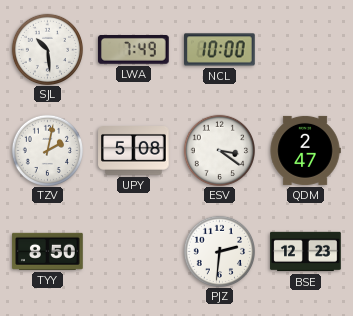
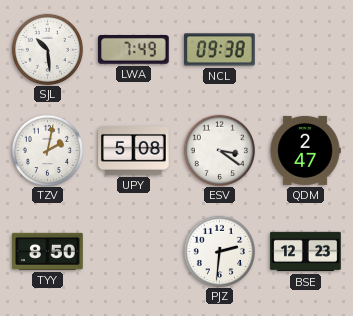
NCL: 10:00 -> 09:38 (220, 50)
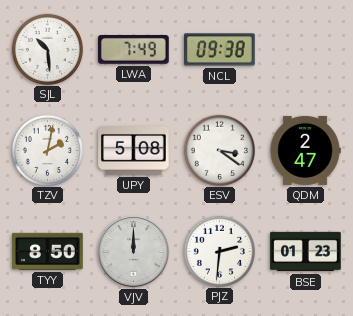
VJV: none -> 12:00 (134, 252)
BSE: 12:23 -> 01:23 (306, 252)
